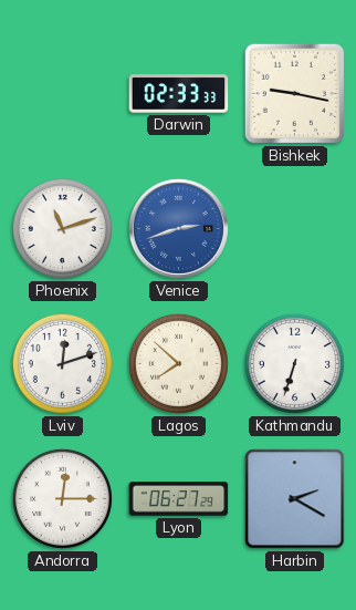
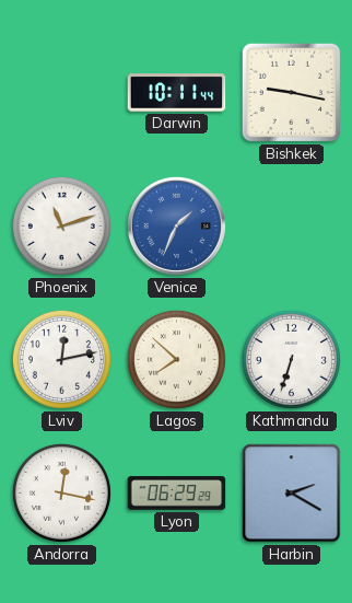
Darwin: 02:33 -> 10:11 (177, 93)
Venice: 2:42 -> 1:34 (176, 225)
Lviv: 12:12 -> 12:13 (61, 359)
Andorra: 12:15 -> 12:17 (61, 492)
Lyon: 06:27 -> 06:29 (177, 494)
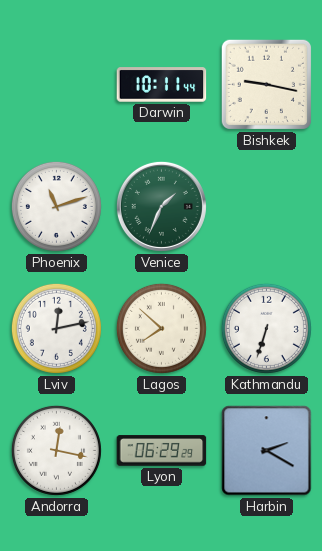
Venice dial: blue -> green (161, 206)
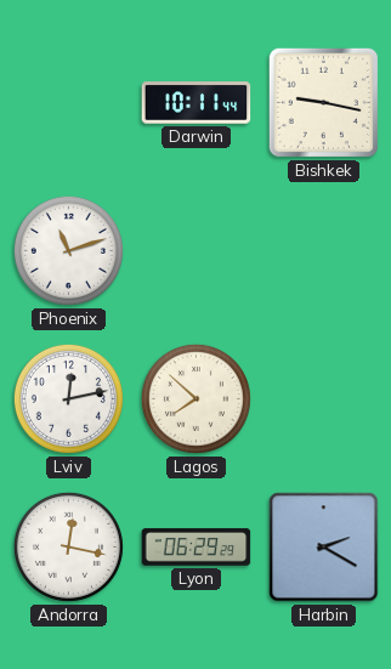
Venice: 1:34 -> none (161, 206)
Kathmandu: 6:33 -> none (266, 328)
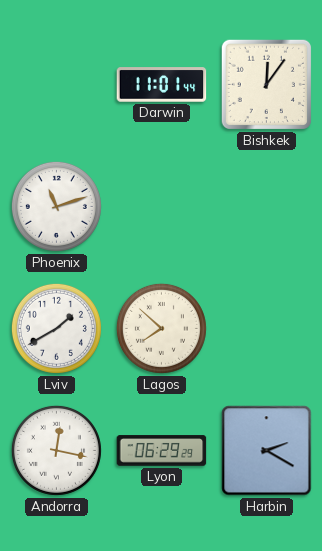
Darwin: 10:11 -> 11:01 (162, 85)
Bishkek: 9:17 -> 12:06 (266, 84)
Lviv: 12:13 -> 1:40 (56, 328)
